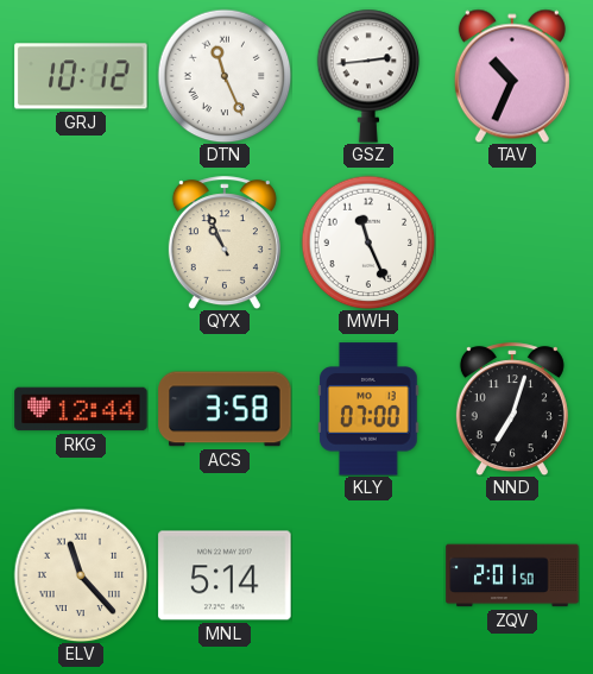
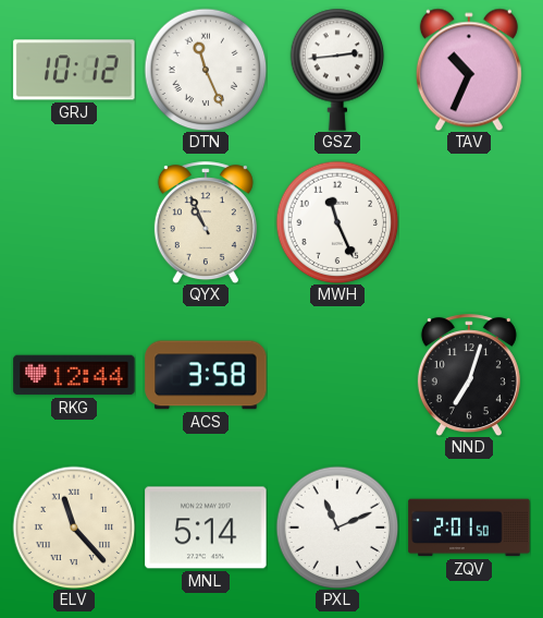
KLY: 07:00 -> none (368, 409)
PXL: none -> 11:11 (337, 528)
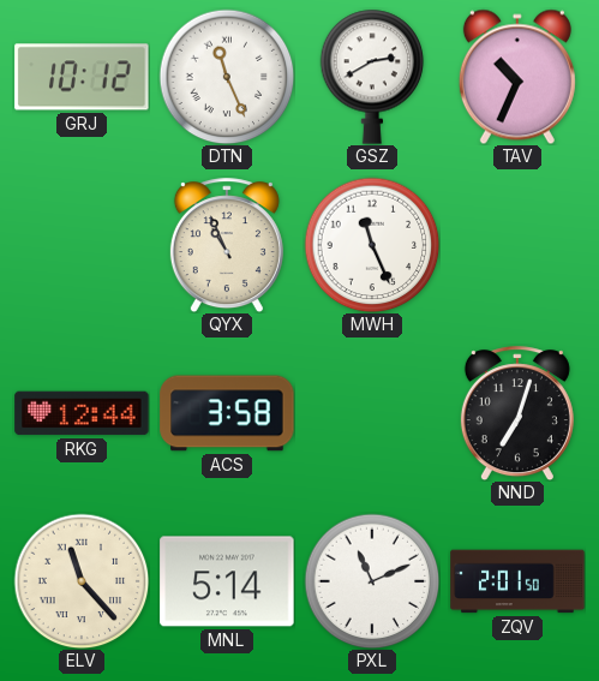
GSZ: 2:44 -> 2:40 (372, 77)
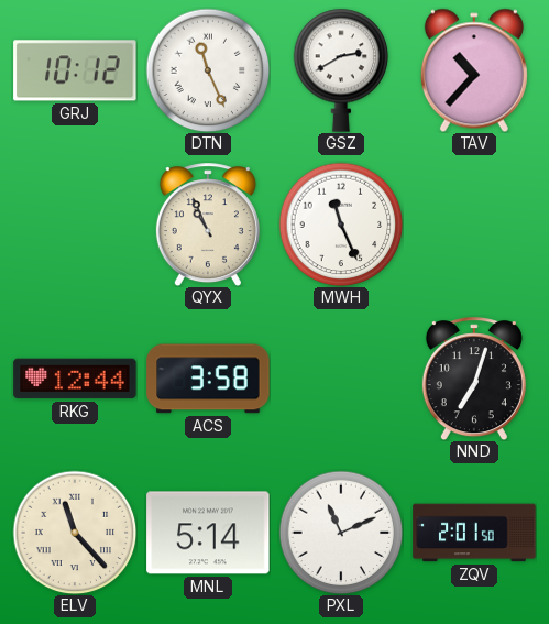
TAV: 10:34 -> 10:37 (474, 70)
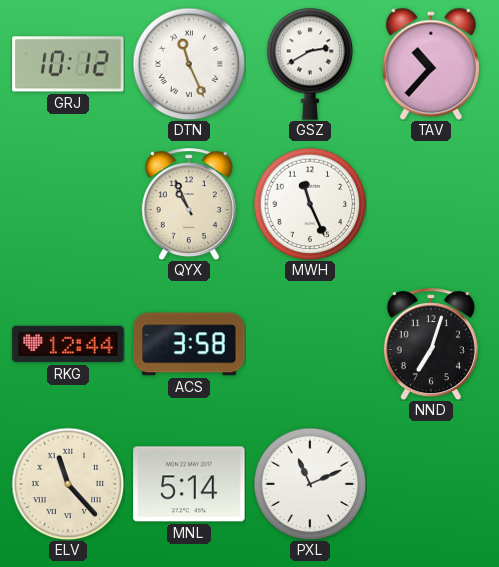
ZQV: 2:01 -> none (474, 533)
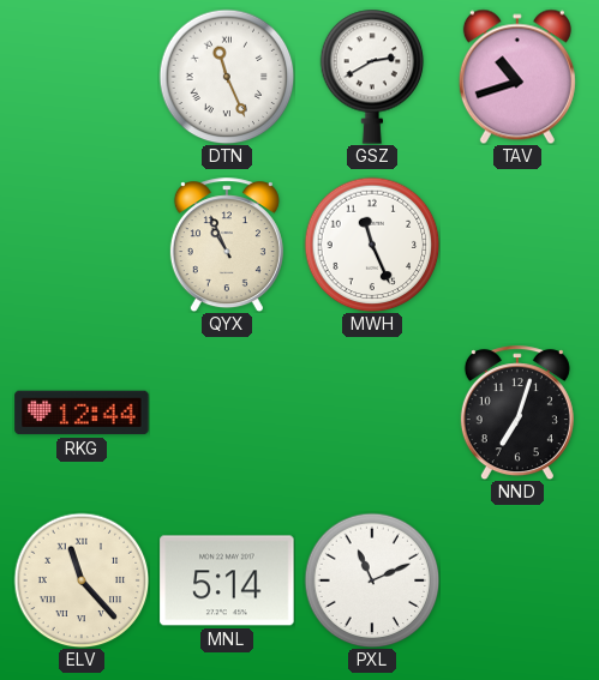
GRJ: 10:12 -> none (68, 64)
TAV: 10:37 -> 10:42 (517, 77)
ACS: 3:58 -> none (189, 344)
